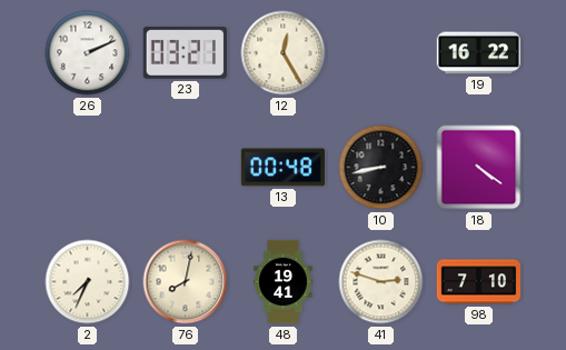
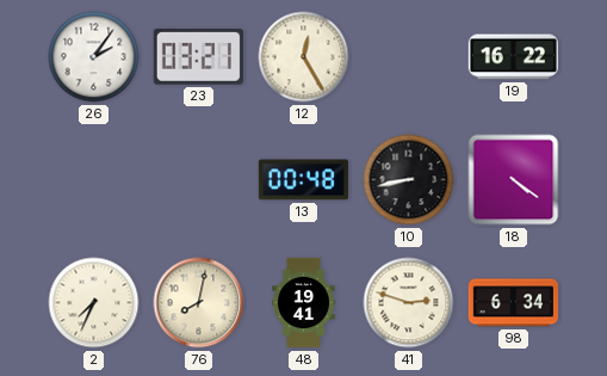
26: 2:11 -> 2:06 (94, 57)
98: 7:10 -> 6:34 (513, 303)
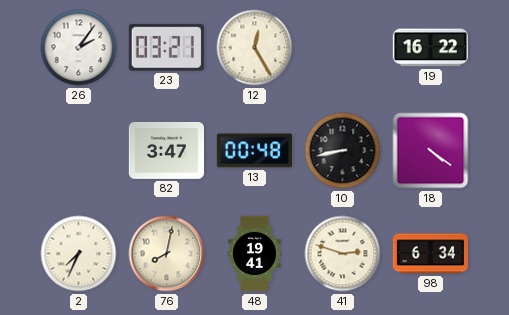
82: none -> 3:47 (166, 150)
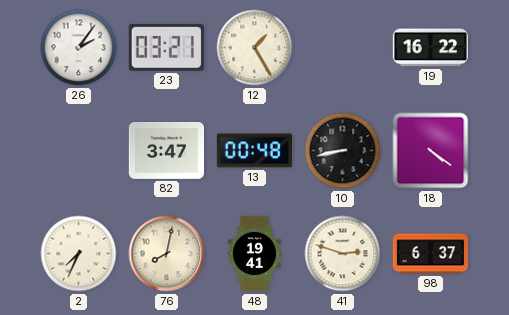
12: 12:25 -> 1:25 (255, 48)
98: 6:34 -> 6:37 (430, 254)
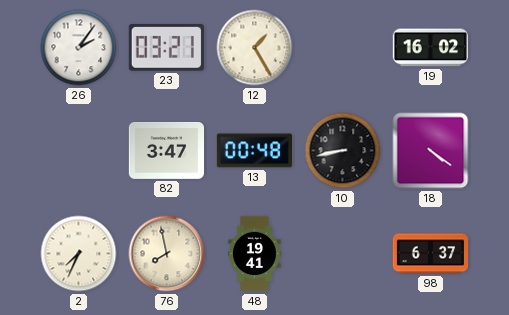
19: 16:22 -> 16:02 (430, 48)
76: 8:02 -> 7:58 (167, 254)
41: 2:48 -> none (343, 254)
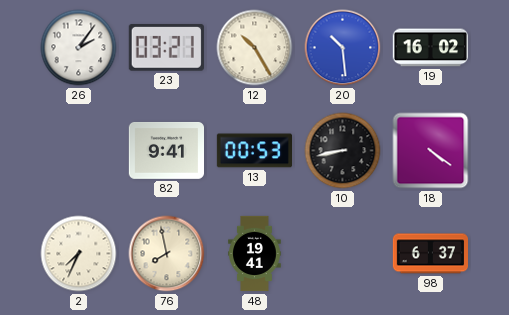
12: 1:25 -> 10:25 (255, 48)
20: none -> 10:29 (343, 48)
82: 3:47 -> 9:41 (166, 150)
13: 00:48 -> 00:53 (254, 151)
